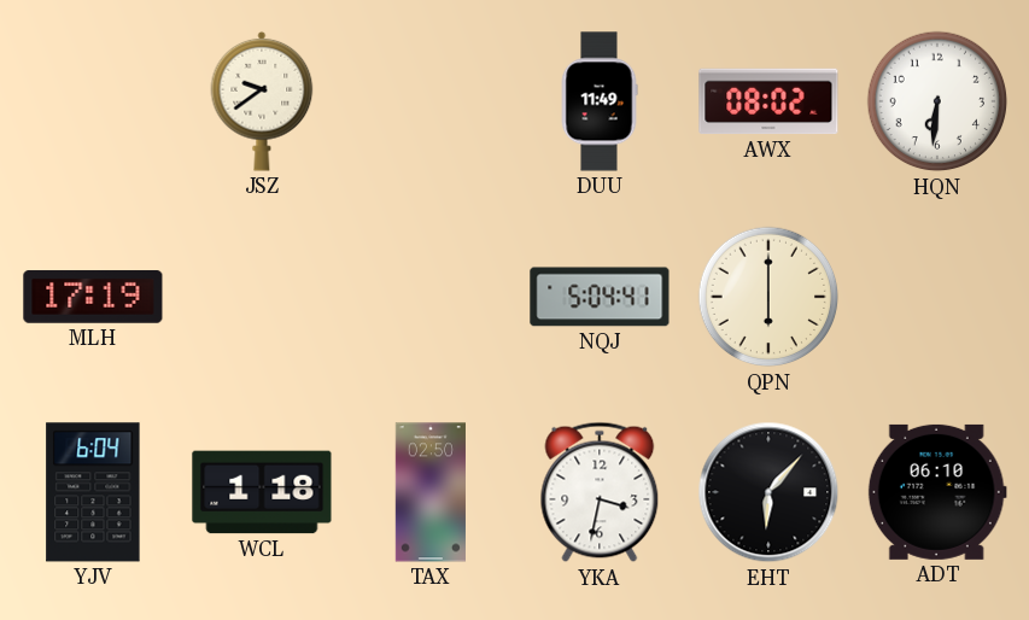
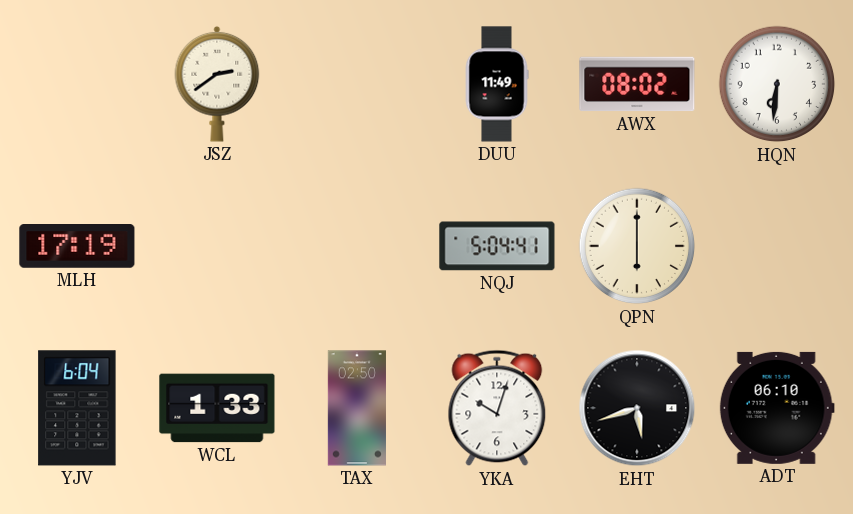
JSZ: 9:39 -> 2:39 (217, 84)
WCL: 1:18 -> 1:33 (217, 408)
YKA: 3:32 -> 10:03 (497, 408)
EHT: 6:07 -> 5:42 (637, 408)
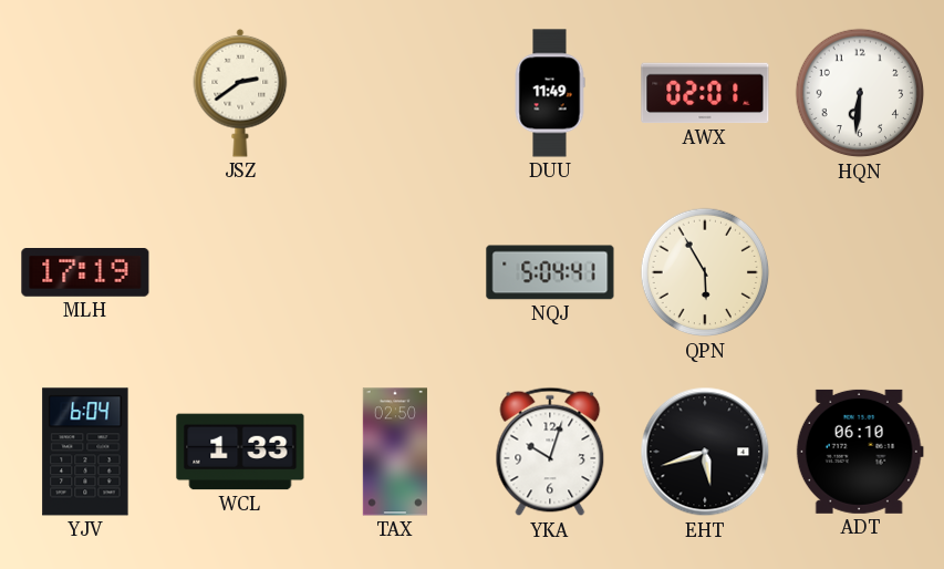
AWX: 08:02 -> 02:01 (705, 93)
QPN: 6:00 -> 5:55 (705, 272)
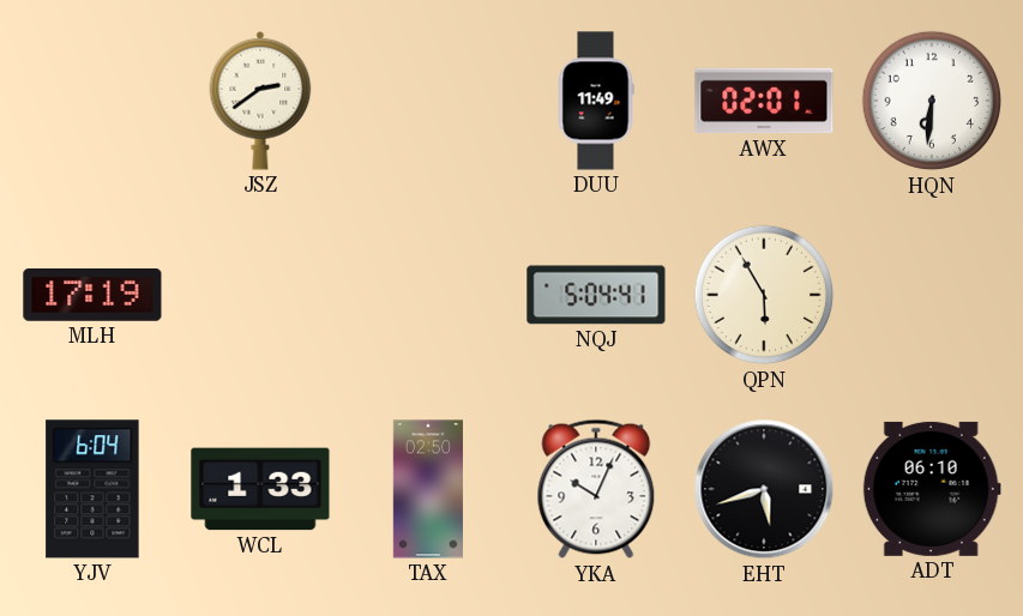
YKA: 10:03 -> 10:04 (596, 489)
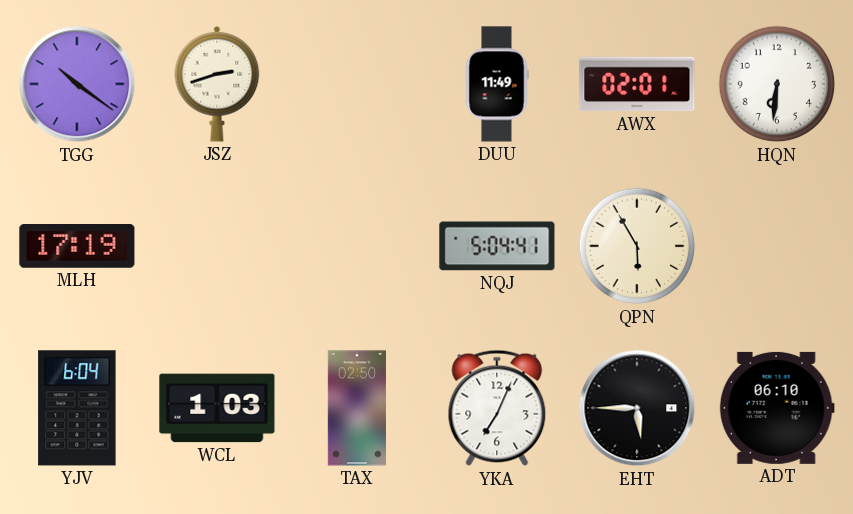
TGG: none -> 10:21 (77, 84)
JSZ: 2:39 -> 2:42 (217, 84)
WCL: 1:33 -> 1:03 (217, 408)
YKA: 10:04 -> 7:04 (497, 408)
EHT: 5:42 -> 5:45 (637, 408)
